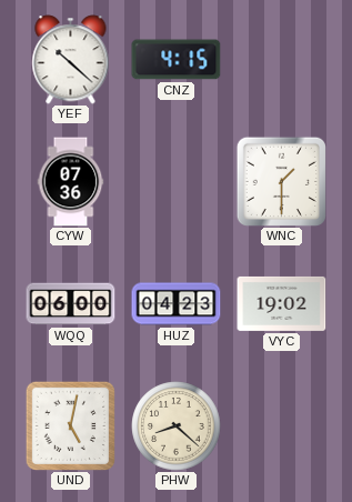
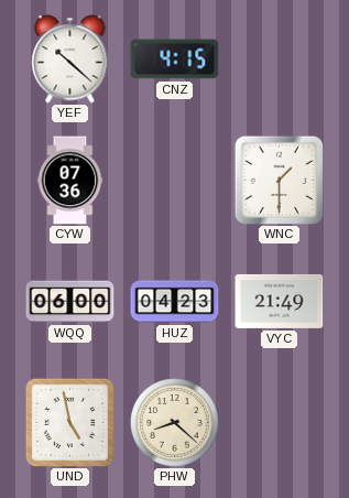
VYC: 19:02 -> 21:49 (280, 301)
UND: 5:02 -> 4:58 (69, 422)
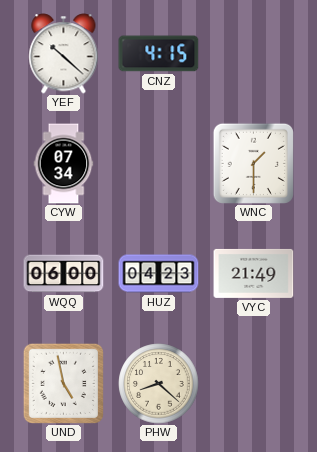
CYW: 07:36 -> 07:34 (64, 164)
